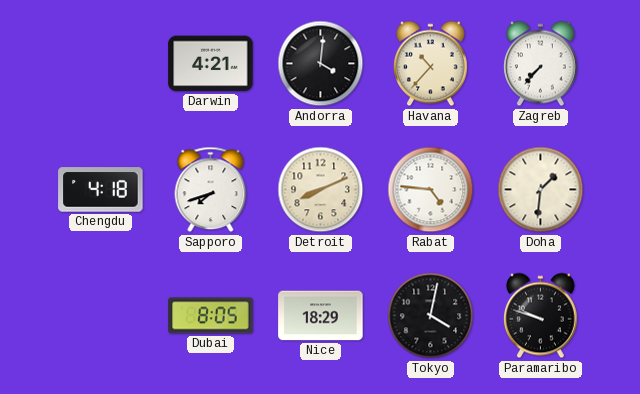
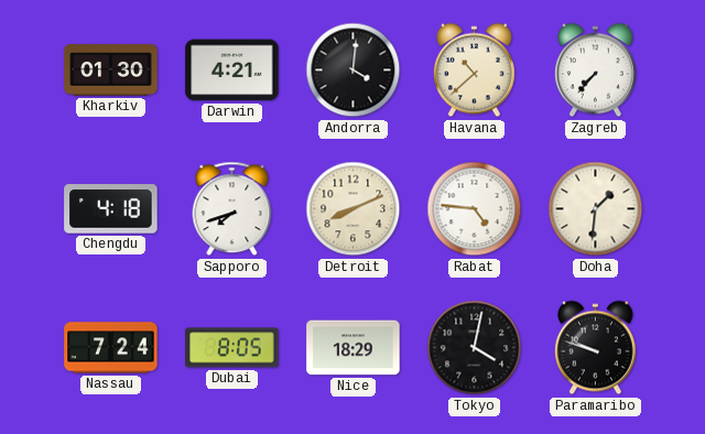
Kharkiv: none -> 01:30 (111, 70)
Havana: 10:37 -> 10:38 (475, 70)
Nassau: none -> 7:24 (111, 348)
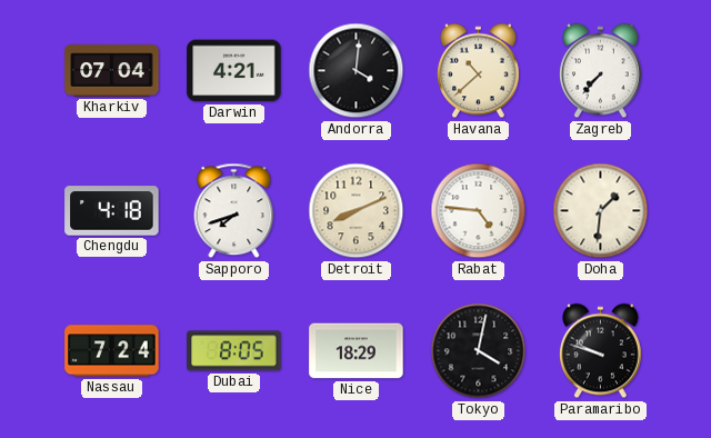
Kharkiv: 01:30 -> 07:04 (112, 71)
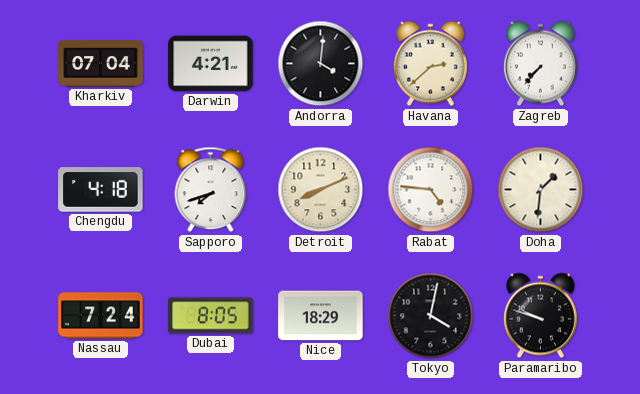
Havana: 10:38 -> 2:38 (431, 64)
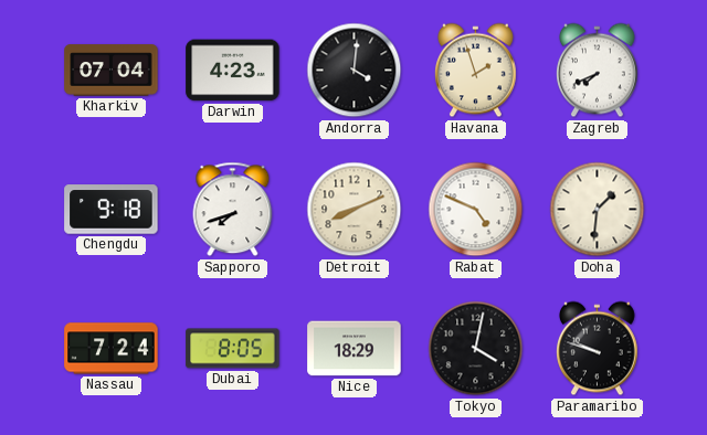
Darwin: 4:21 -> 4:23 (233, 71)
Havana: 2:38 -> 1:57 (476, 71)
Zagreb: 7:37 -> 7:41 (598, 71)
Chengdu: 4:18 -> 9:18 (112, 210)
Rabat: 4:46 -> 4:49 (476, 210)
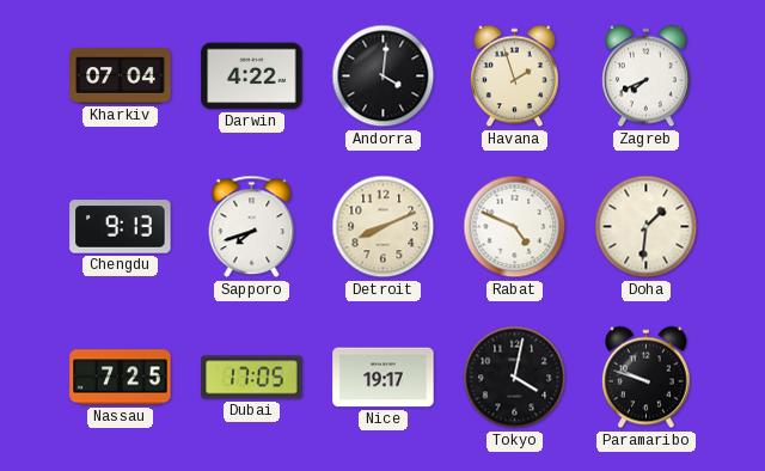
Darwin: 4:23 -> 4:22 (252, 77)
Chengdu: 9:18 -> 9:13 (121, 227)
Nassau: 7:24 -> 7:25 (121, 378)
Dubai: 8:05 -> 17:05 (252, 378)
Nice: 18:29 -> 19:17 (384, 378)
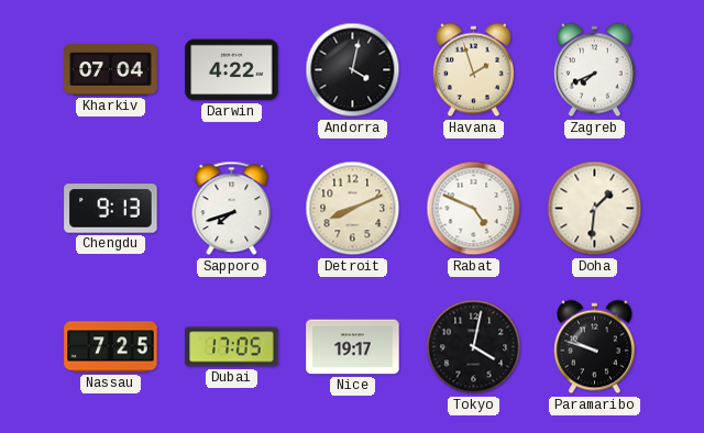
Andorra: 4:01 -> 4:02 (353, 70)
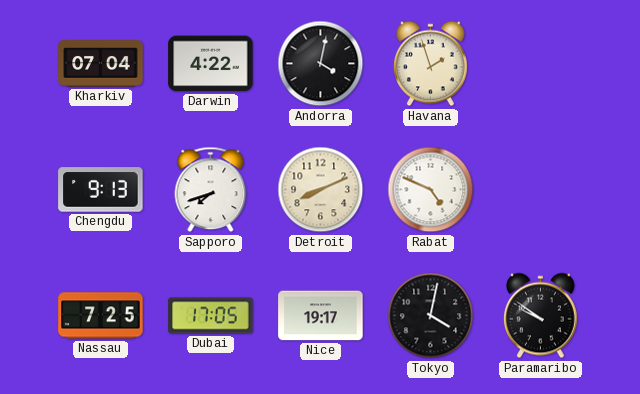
Zagreb: 7:41 -> none (595, 70)
Doha: 1:31 -> none (595, 209)
Paramaribo: 9:48 -> 9:51 (541, 316)
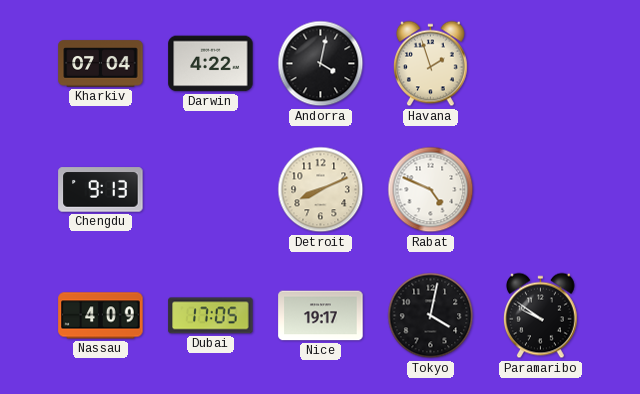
Sapporo: 7:42 -> none (211, 190)
Nassau: 7:25 -> 4:09 (101, 316)
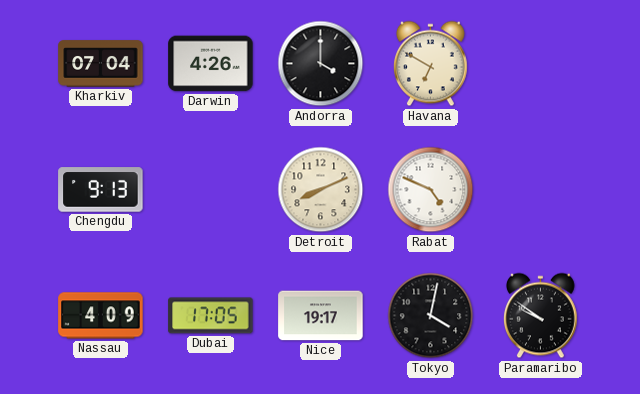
Darwin: 4:22 -> 4:26 (211, 64)
Andorra: 4:02 -> 4:00 (321, 64)
Havana: 1:57 -> 6:50 (431, 64)
